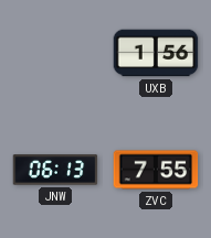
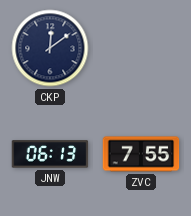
CKP: none -> 12:09 (50, 48)
UXB: 1:56 -> none (156, 53)
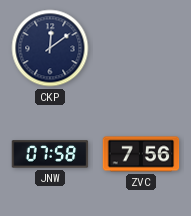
JNW: 06:13 -> 07:58 (50, 154)
ZVC: 7:55 -> 7:56 (141, 154)
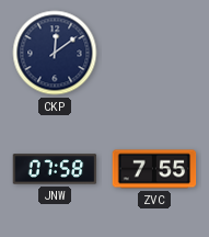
ZVC: 7:56 -> 7:55 (154, 169)
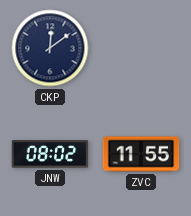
JNW: 07:58 -> 08:02 (50, 154)
ZVC: 7:55 -> 11:55 (141, 154)
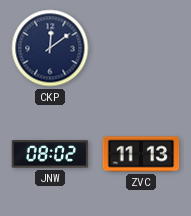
ZVC: 11:55 -> 11:13 (141, 154)
